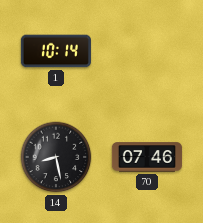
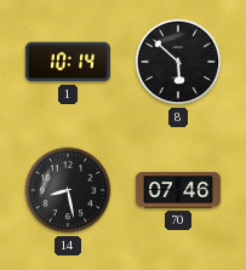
8: none -> 5:52 (178, 62)
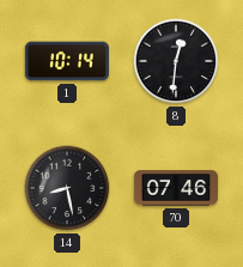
8: 5:52 -> 12:31 (176, 61)
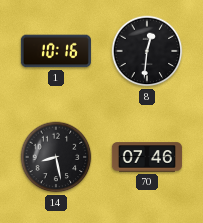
1: 10:14 -> 10:16 (56, 51)
